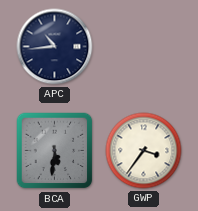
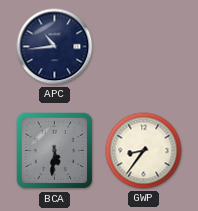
GWP: 3:36 -> 8:36 (144, 151)
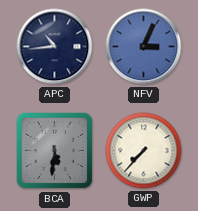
NFV: none -> 3:04 (144, 47)
GWP: 8:36 -> 7:37 (144, 151)
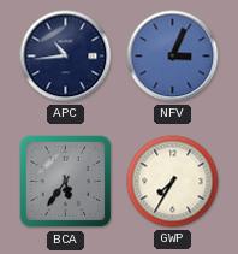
BCA: 5:31 -> 5:36 (66, 182)
GWP: 7:37 -> 7:35 (173, 182)
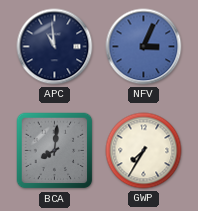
APC: 10:44 -> 10:59 (55, 47)
BCA: 5:36 -> 8:01 (55, 151)
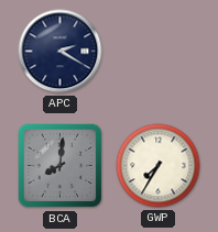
APC: 10:59 -> 2:20 (61, 52)
NFV: 3:04 -> none (144, 47)
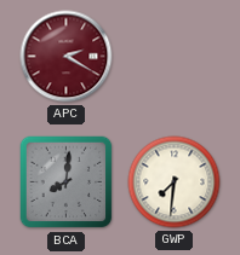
APC dial: navy -> burgundy (67, 57)
GWP: 7:35 -> 7:31 (175, 182)
